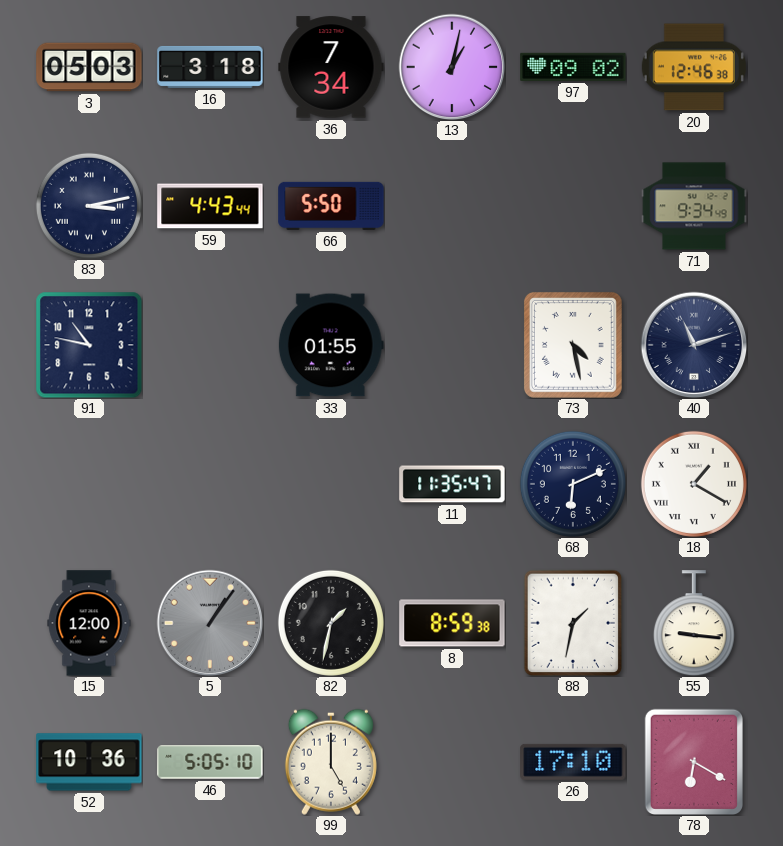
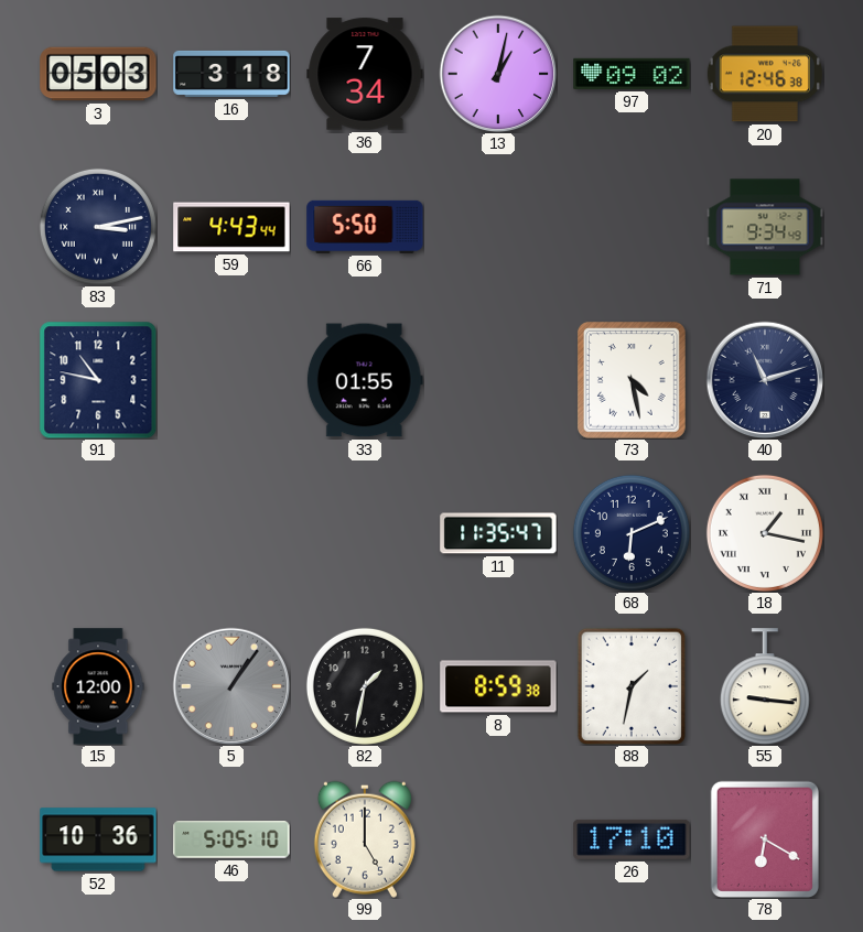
18: 1:20 -> 1:17 (765, 533)
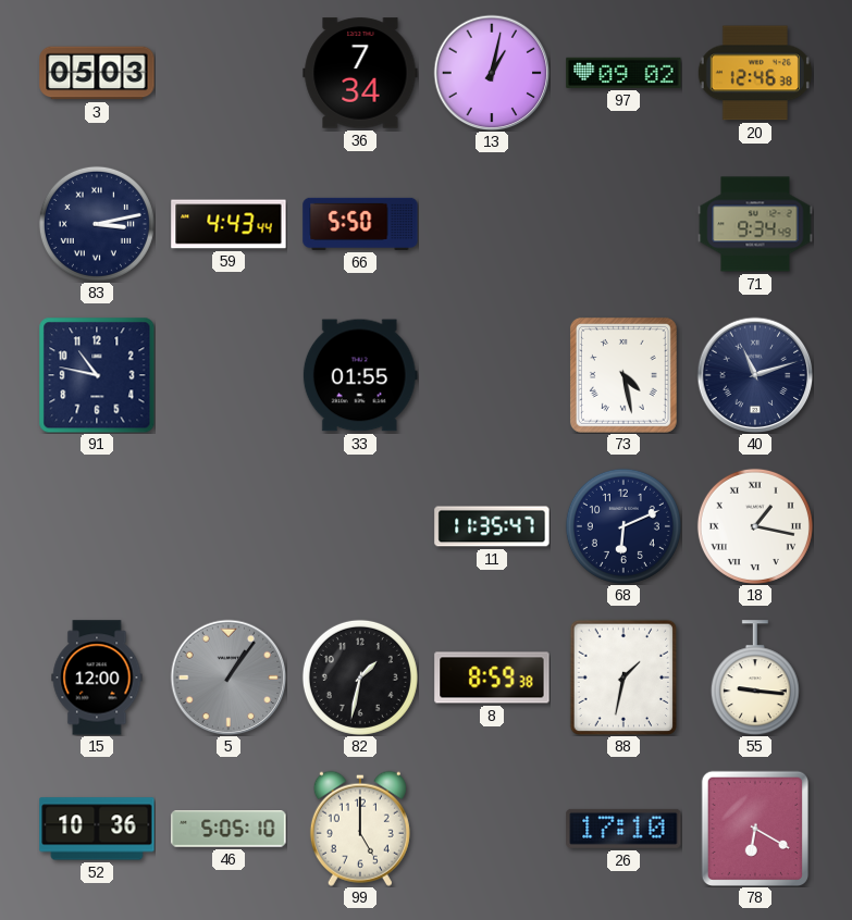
16: 3:18 -> none (231, 74)
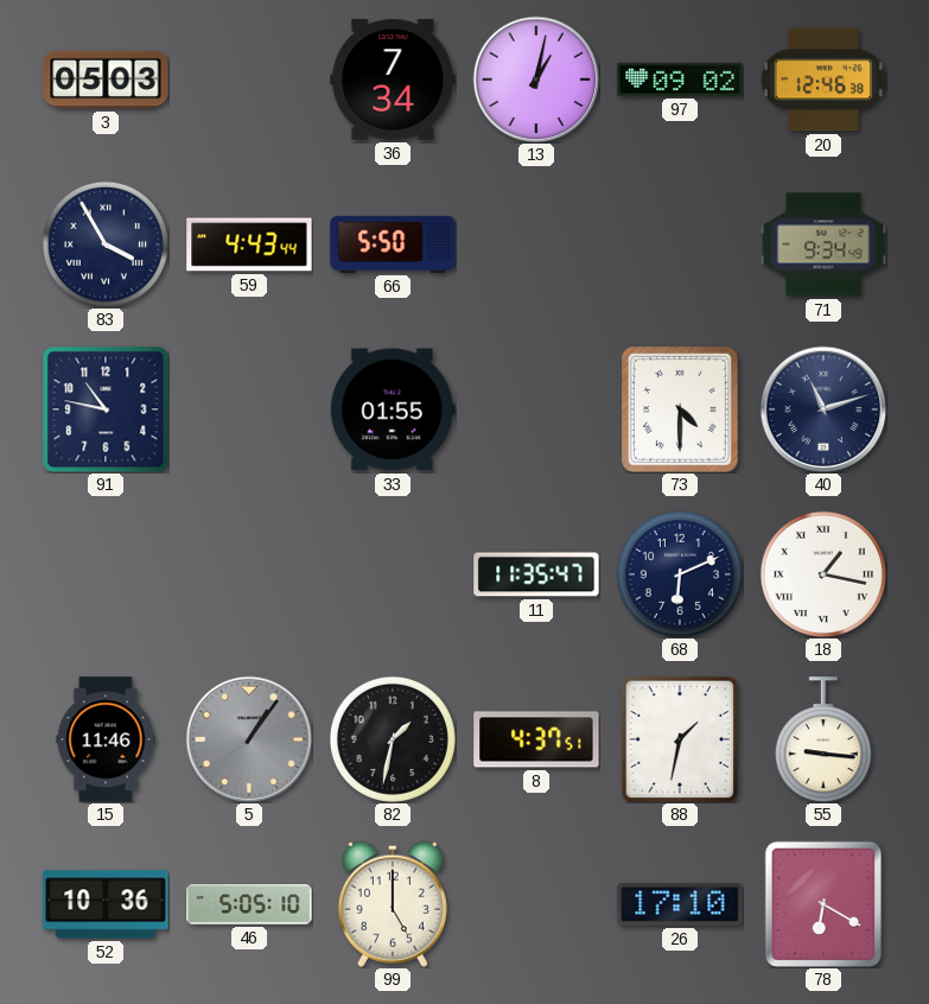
83: 3:13 -> 3:55 (106, 244)
73: 4:28 -> 4:30 (680, 409)
15: 12:00 -> 11:46 (106, 739)
8: 8:59 -> 4:37 (536, 739)
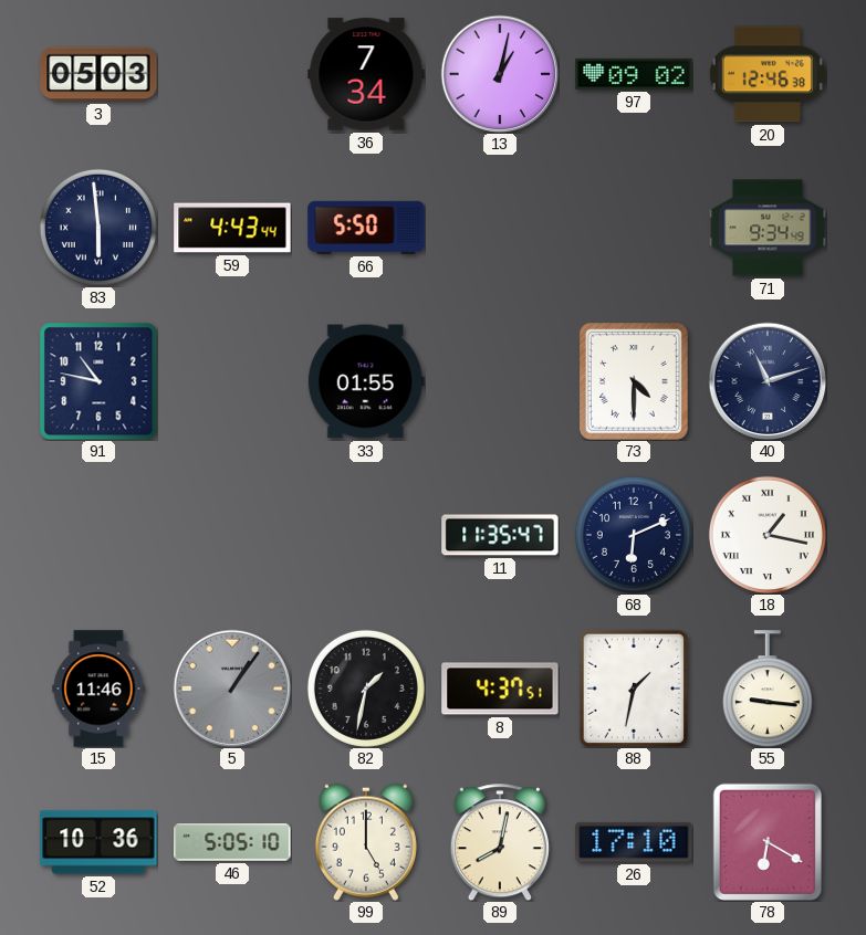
83: 3:55 -> 5:59 (98, 228)
89: none -> 8:02 (500, 842)
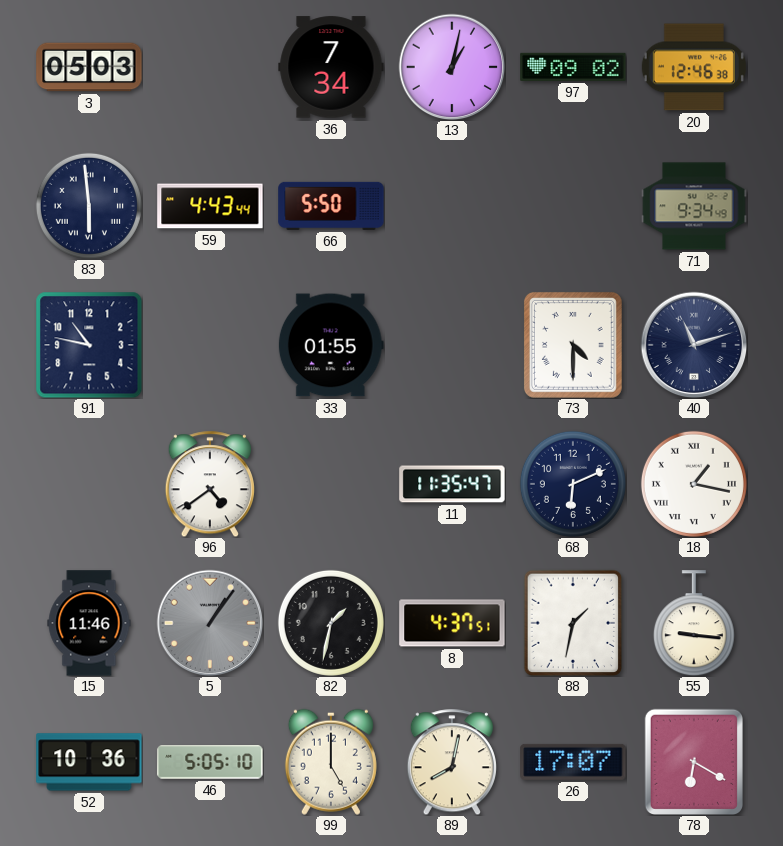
96: none -> 4:39 (210, 484)
26: 17:10 -> 17:07 (573, 762)
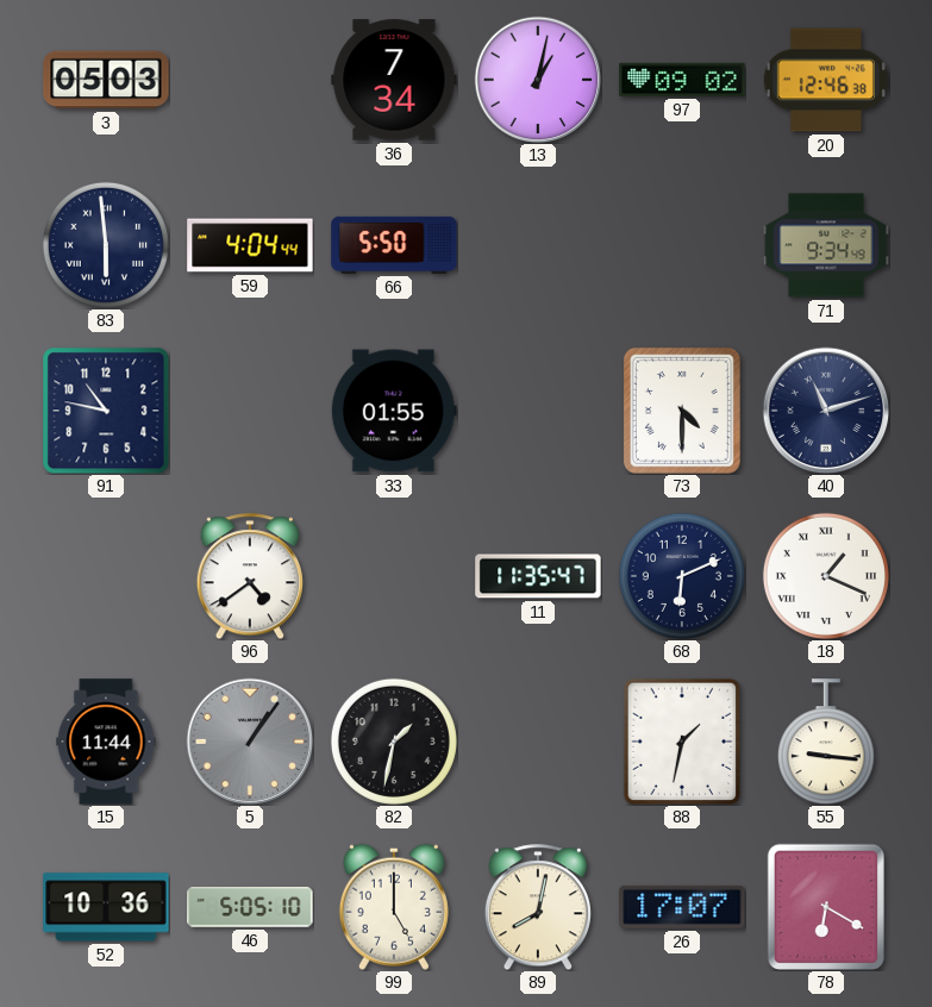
59: 4:43 -> 4:04 (250, 245)
18: 1:17 -> 1:19 (826, 576)
15: 11:46 -> 11:44 (106, 742)
8: 4:37 -> none (452, 623)
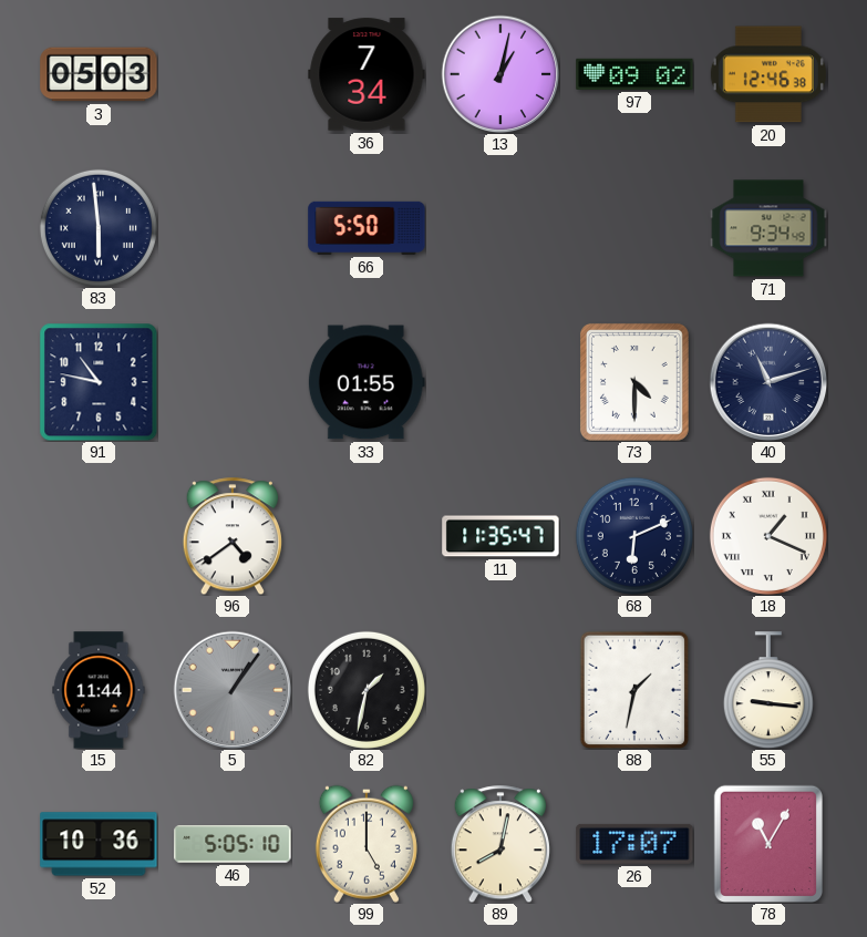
59: 4:04 -> none (250, 245)
78: 6:20 -> 11:05 (767, 843)
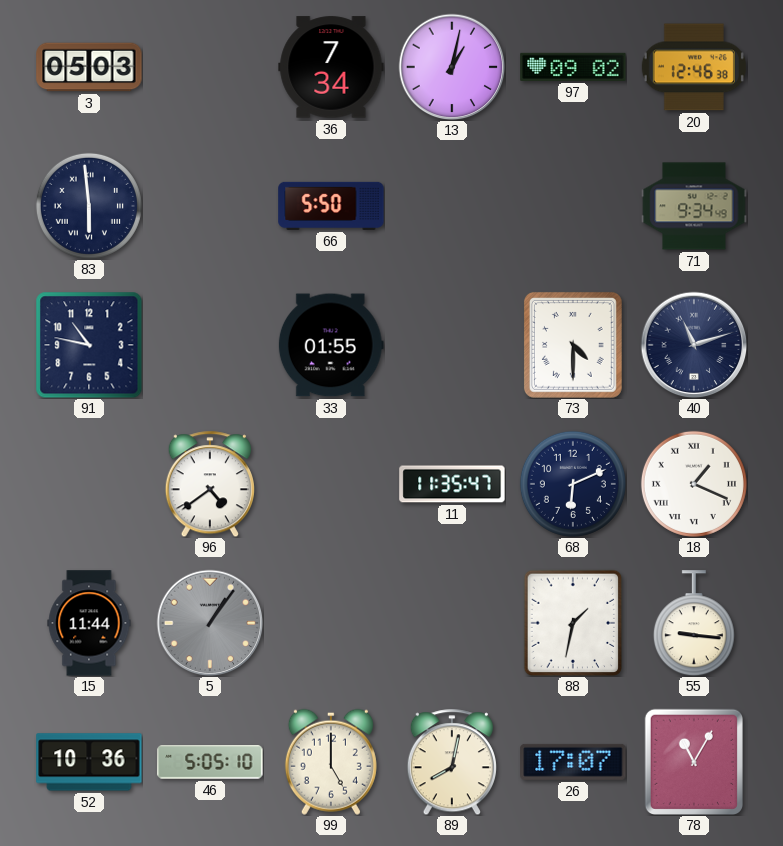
82: 1:32 -> none (367, 690)
